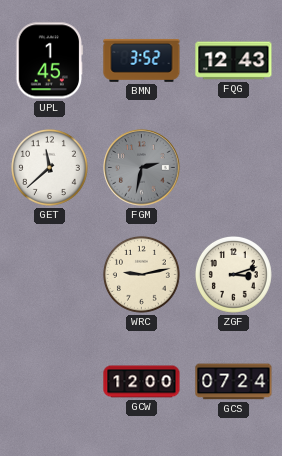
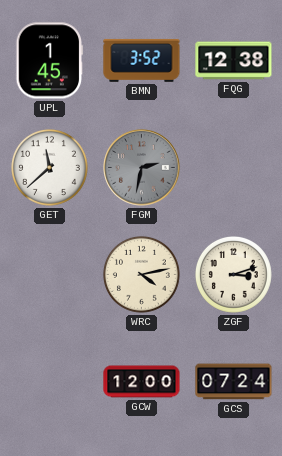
FQG: 12:43 -> 12:38 (234, 61)
WRC: 9:13 -> 4:13 (141, 274)
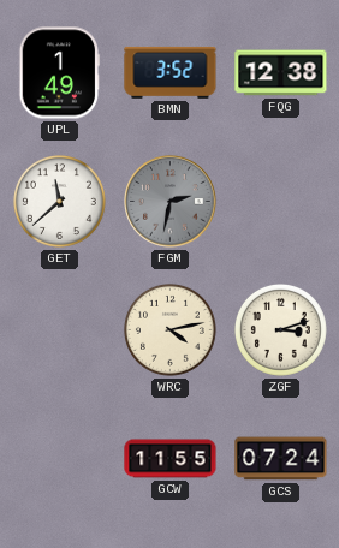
UPL: 1:45 -> 1:49 (59, 73)
GCW: 12:00 -> 11:55 (171, 459)
